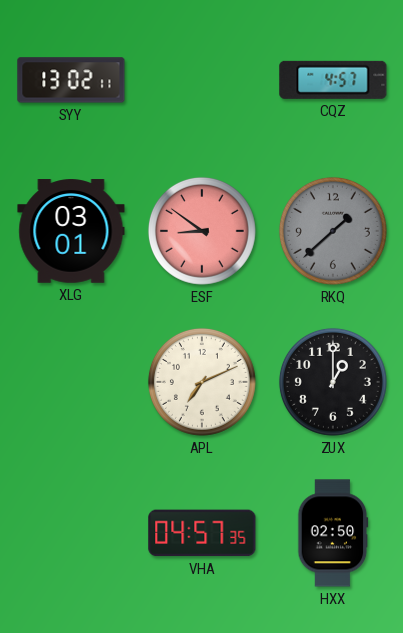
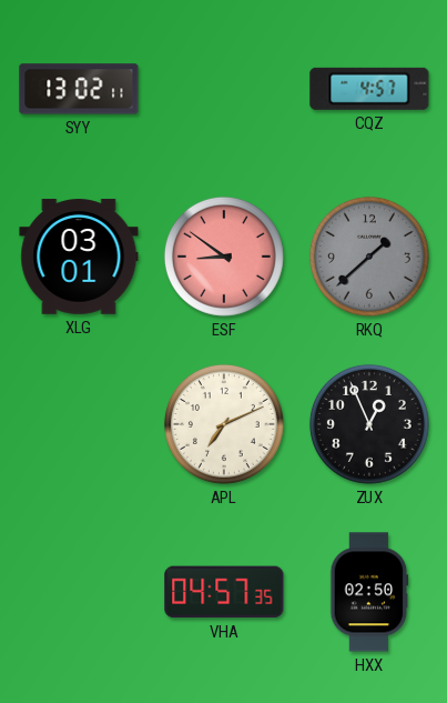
ZUX: 1:00 -> 12:56 (369, 424)
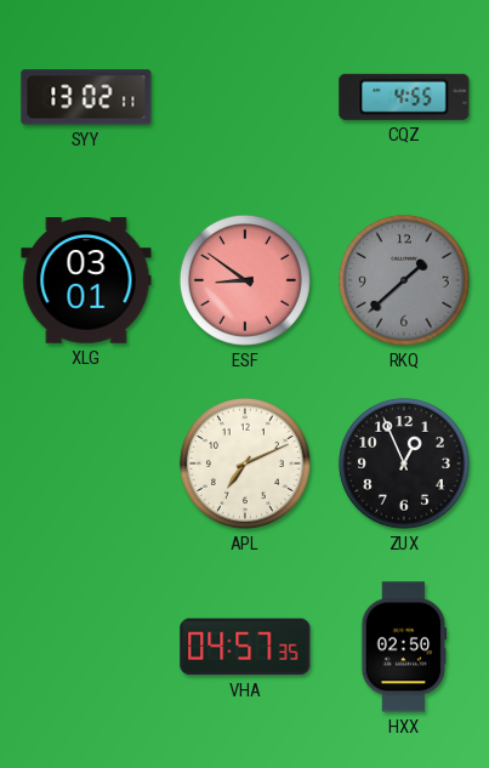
CQZ: 4:57 -> 4:55 (404, 97)
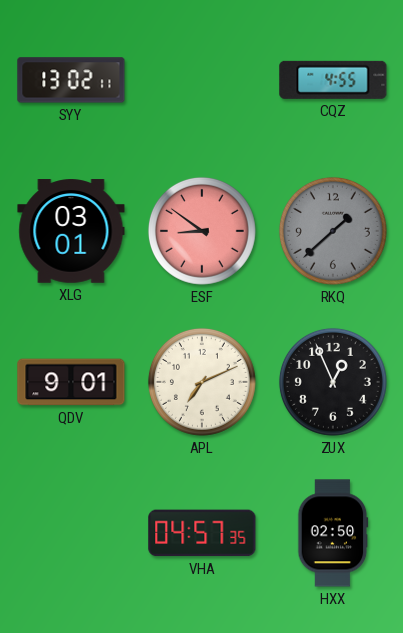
QDV: none -> 9:01 (71, 382)
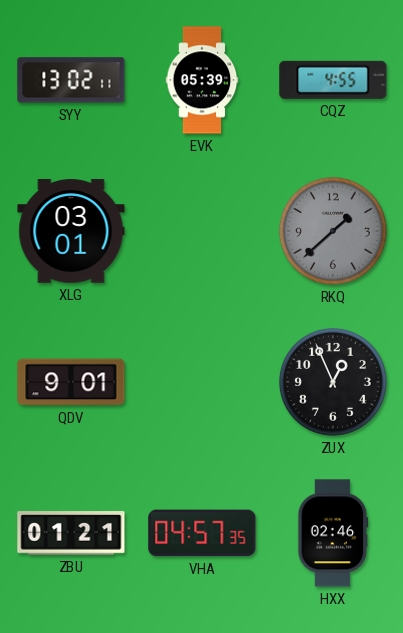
EVK: none -> 05:39 (202, 80)
ESF: 8:51 -> none (202, 231)
APL: 7:11 -> none (202, 382)
ZBU: none -> 01:21 (71, 533)
HXX: 02:50 -> 02:46 (333, 533)
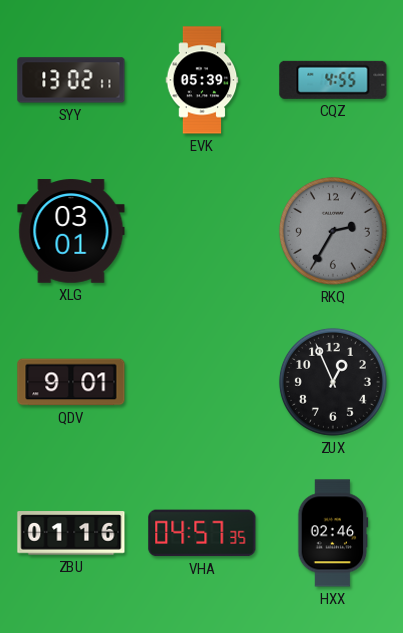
RKQ: 1:38 -> 2:35 (333, 231)
ZBU: 01:21 -> 01:16 (71, 533)
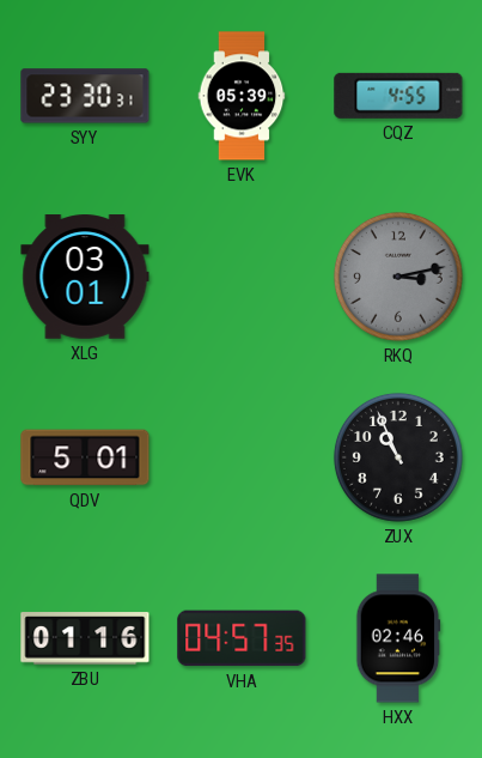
SYY: 13:02 -> 23:30 (85, 96)
RKQ: 2:35 -> 3:13 (398, 277)
QDV: 9:01 -> 5:01 (85, 457)
ZUX: 12:56 -> 10:56 (398, 457)
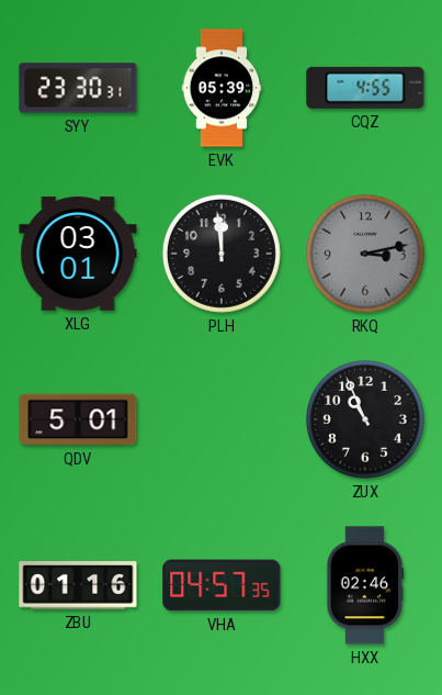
PLH: none -> 11:59 (222, 254)
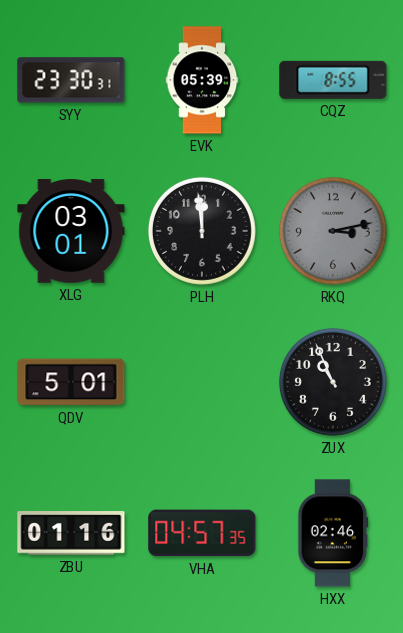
CQZ: 4:55 -> 8:55 (333, 80)
